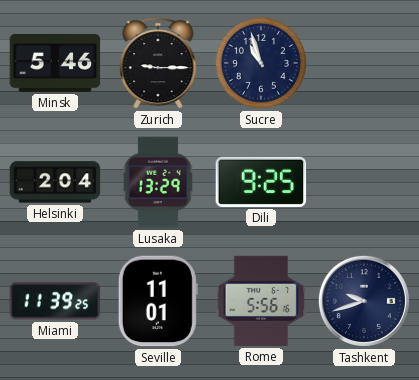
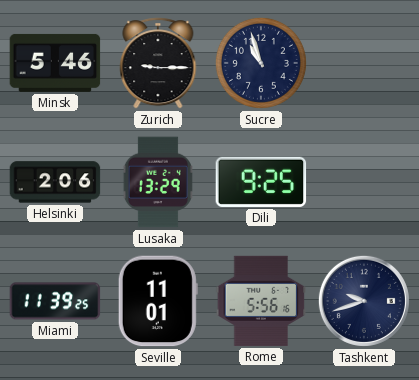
Helsinki: 2:04 -> 2:06 (55, 182)
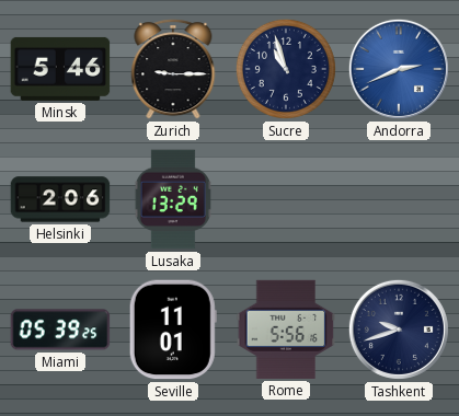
Andorra: none -> 2:41 (399, 69)
Dili: 9:25 -> none (261, 182)
Miami: 11:39 -> 05:39 (60, 330)
